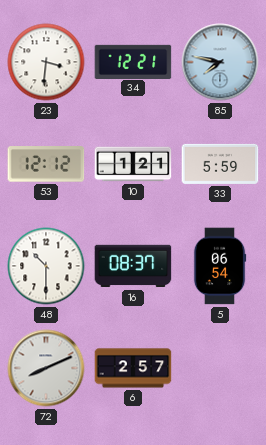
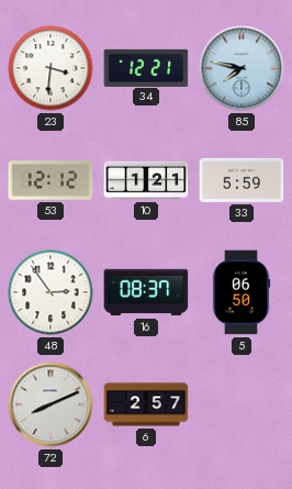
48: 10:30 -> 2:54 (50, 292)
5: 06:54 -> 06:50 (242, 292)
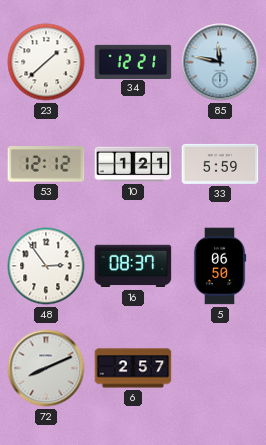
23: 3:31 -> 1:38 (46, 62)
85: 7:47 -> 11:47 (220, 62)
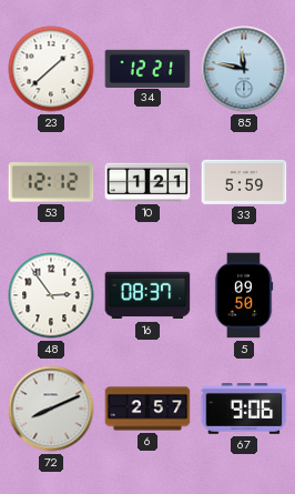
5: 06:50 -> 09:50 (244, 295)
67: none -> 9:06 (244, 410)
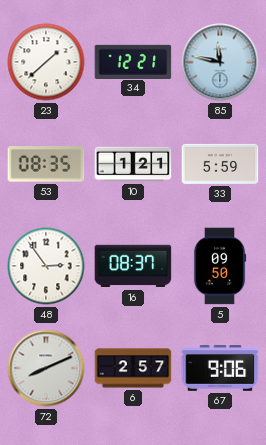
53: 12:12 -> 08:35 (46, 164)
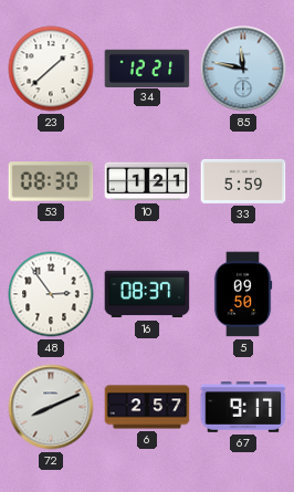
53: 08:35 -> 08:30 (51, 181)
67: 9:06 -> 9:17 (243, 408)
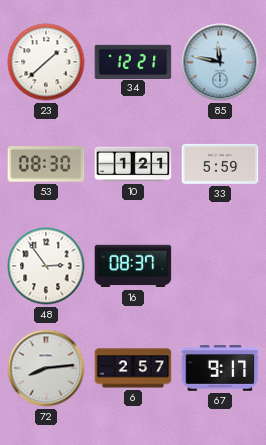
5: 09:50 -> none (243, 294)
72: 8:11 -> 8:14 (46, 368)
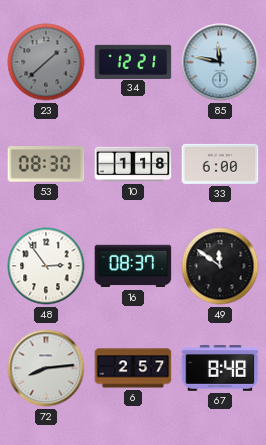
23 dial: white -> grey (46, 62)
10: 1:21 -> 1:18 (133, 164)
33: 5:59 -> 6:00 (220, 164)
49: none -> 11:51 (220, 266)
67: 9:17 -> 8:48 (220, 369)
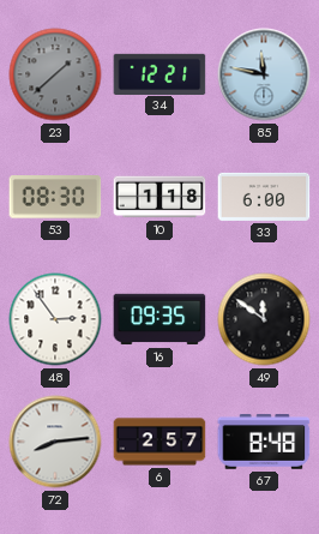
16: 08:37 -> 09:35 (159, 319)
